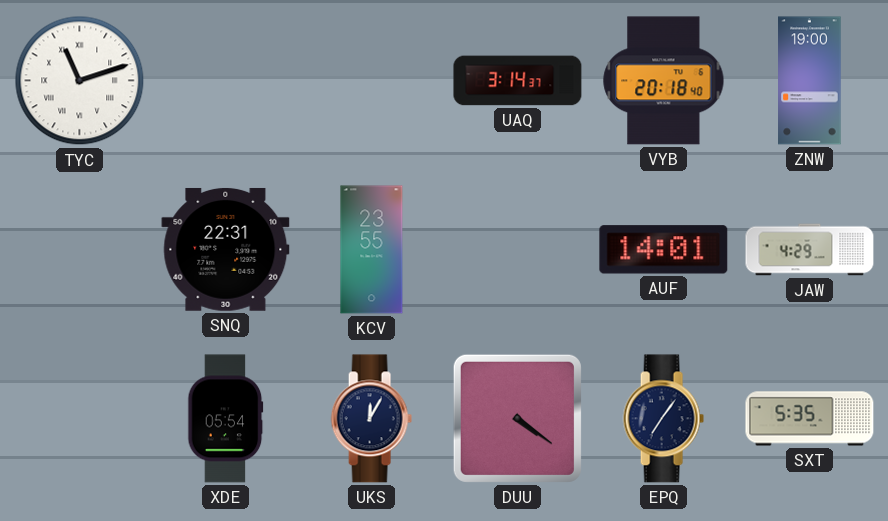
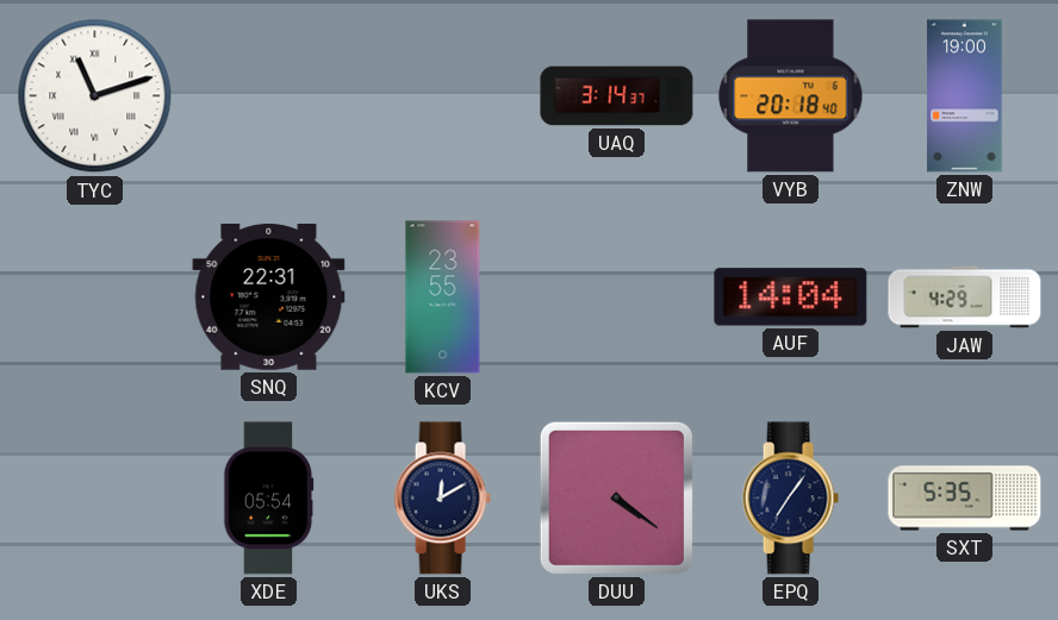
AUF: 14:01 -> 14:04 (791, 298)
UKS: 12:05 -> 12:10 (442, 499)
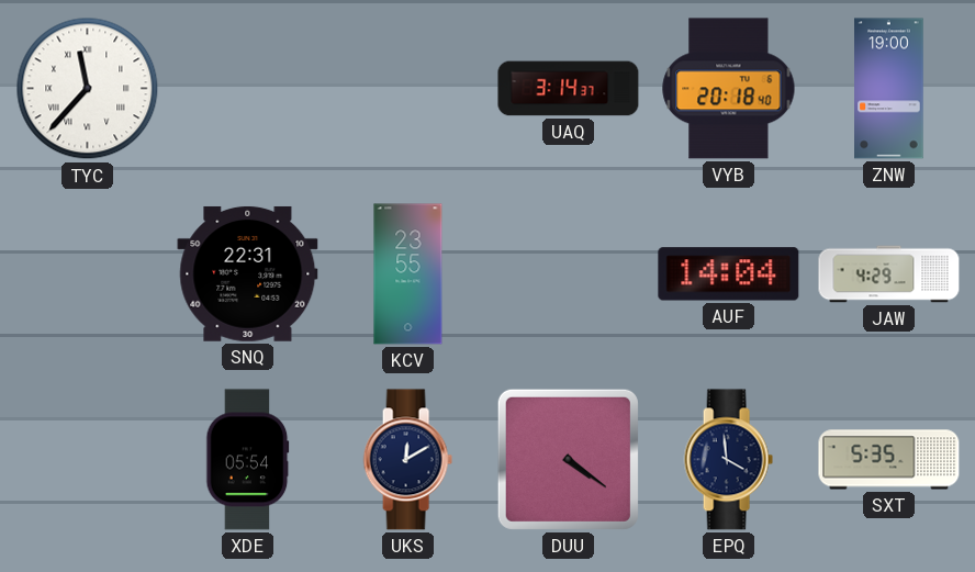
TYC: 11:12 -> 11:37 (88, 89)
EPQ: 7:06 -> 3:59 (728, 460)
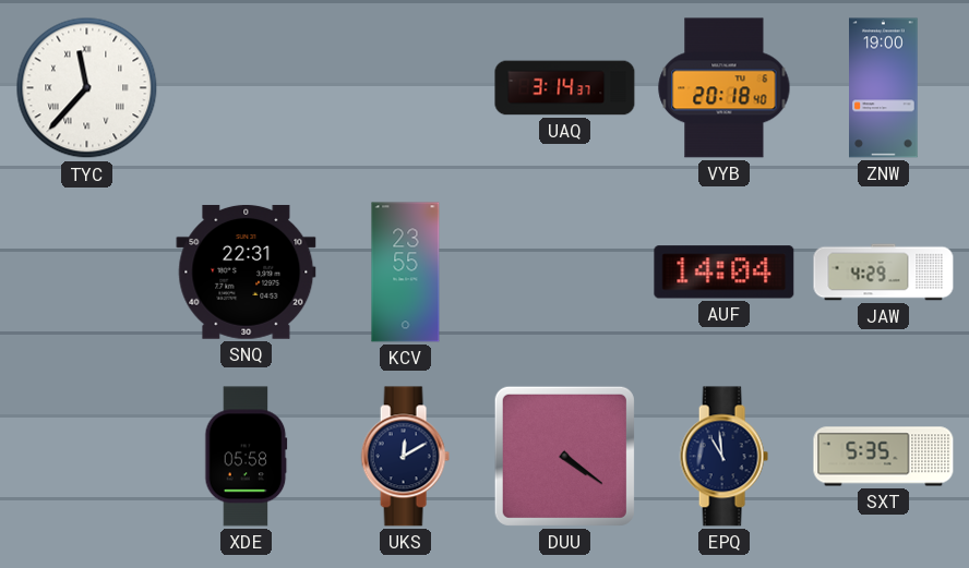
XDE: 05:54 -> 05:58 (247, 457)
EPQ: 3:59 -> 10:59 (723, 457)
